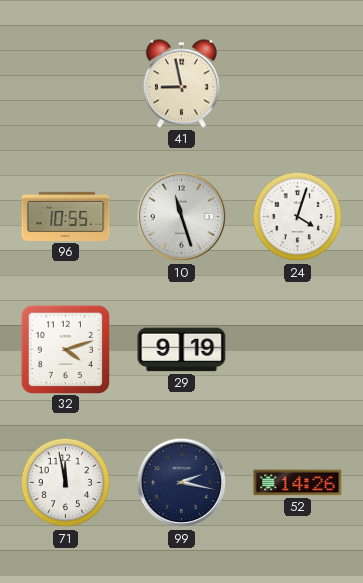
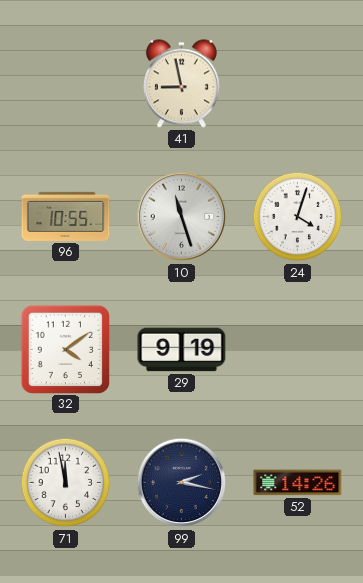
32: 4:12 -> 4:09 (65, 349)
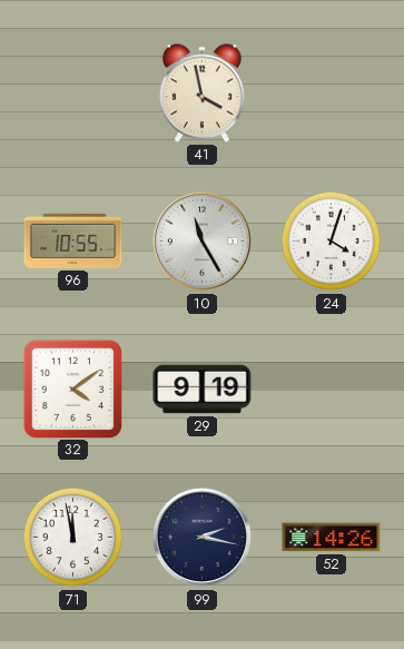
41: 8:58 -> 3:58 (201, 94)
10: 11:27 -> 11:25 (203, 242)
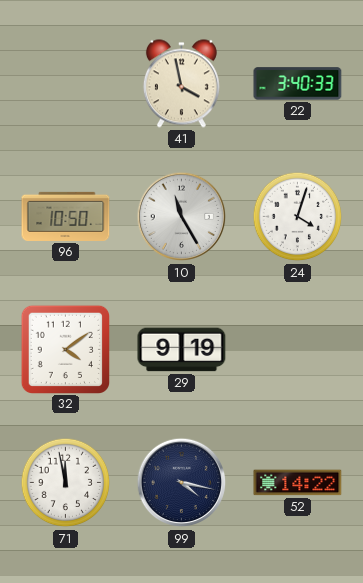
22: none -> 3:40 (298, 84)
96: 10:55 -> 10:50 (66, 216)
99: 2:17 -> 4:17 (182, 483)
52: 14:26 -> 14:22 (298, 483)
